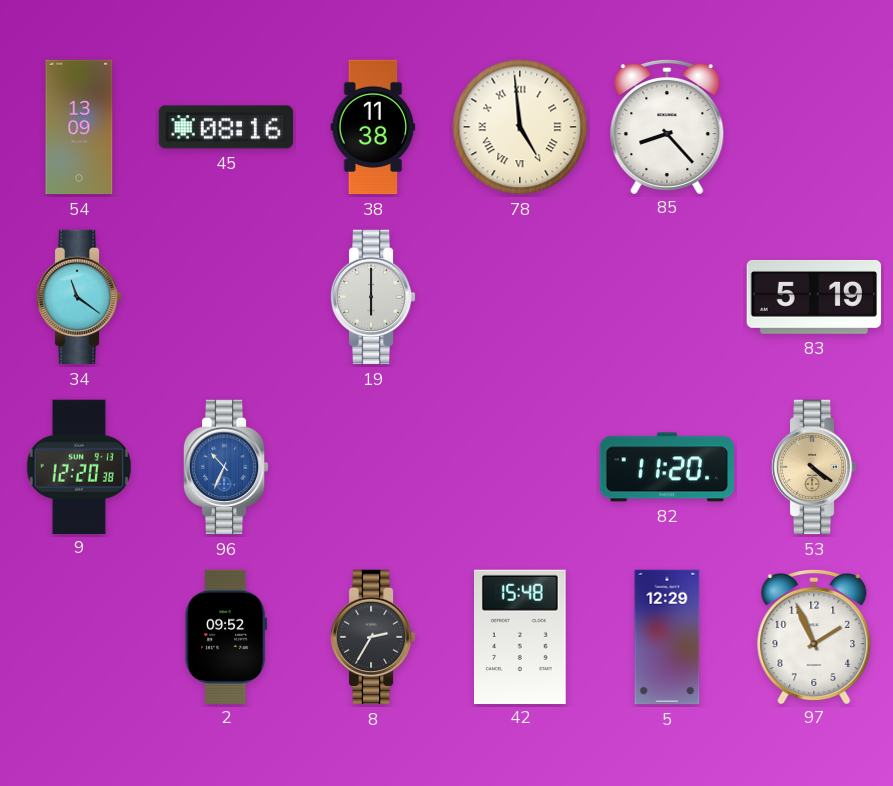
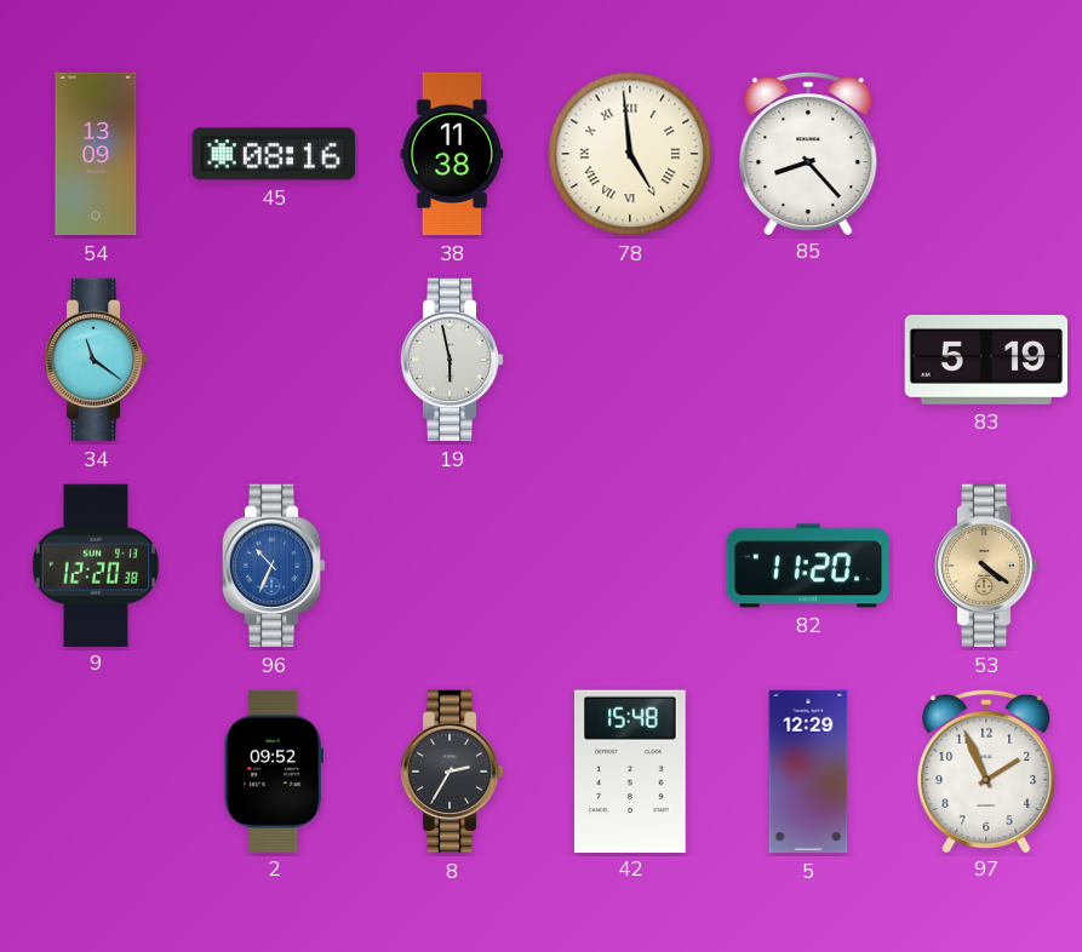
19: 6:00 -> 5:58 (452, 360)
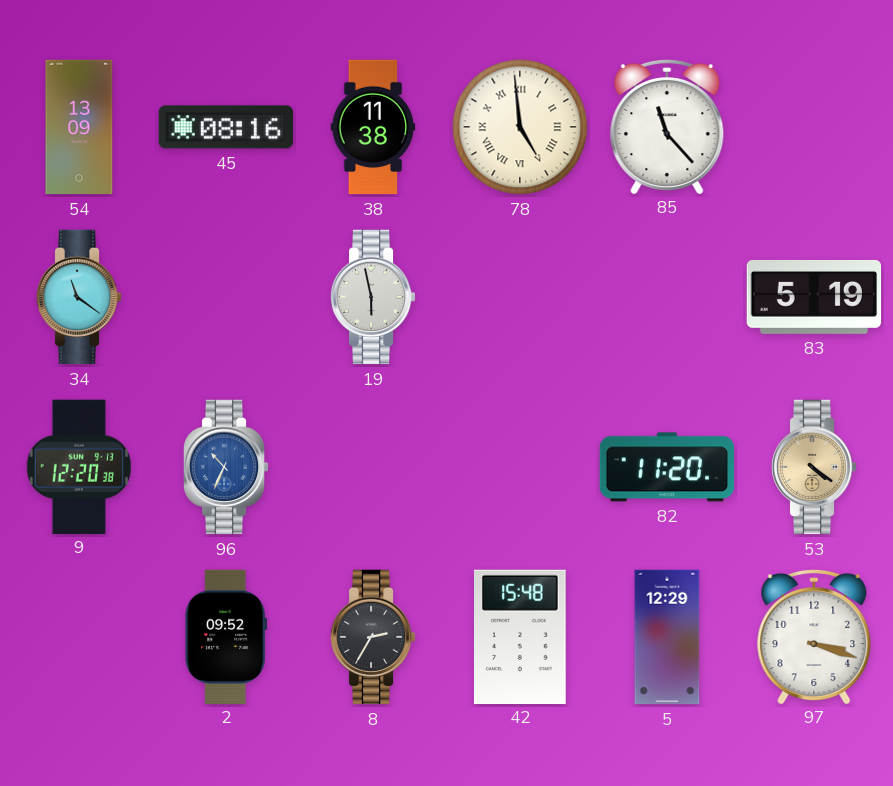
85: 8:23 -> 11:23 (667, 126)
97: 1:56 -> 3:18 (814, 636)
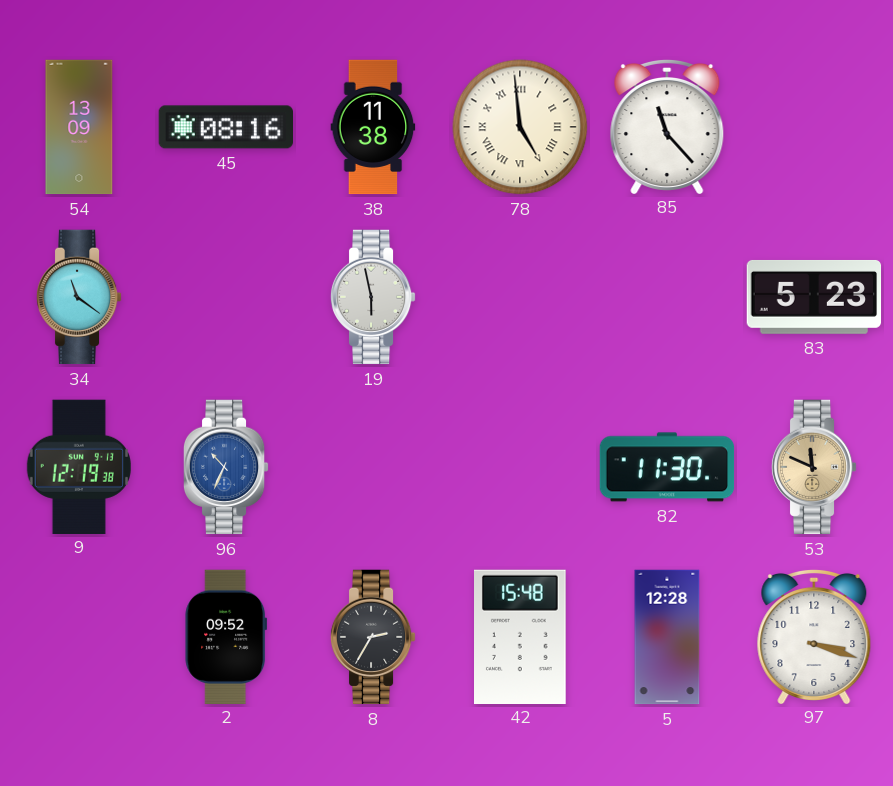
83: 5:19 -> 5:23 (814, 297)
9: 12:20 -> 12:19 (79, 466)
82: 11:20 -> 11:30 (667, 467)
53: 4:21 -> 11:49 (814, 467)
5: 12:29 -> 12:28 (667, 637)
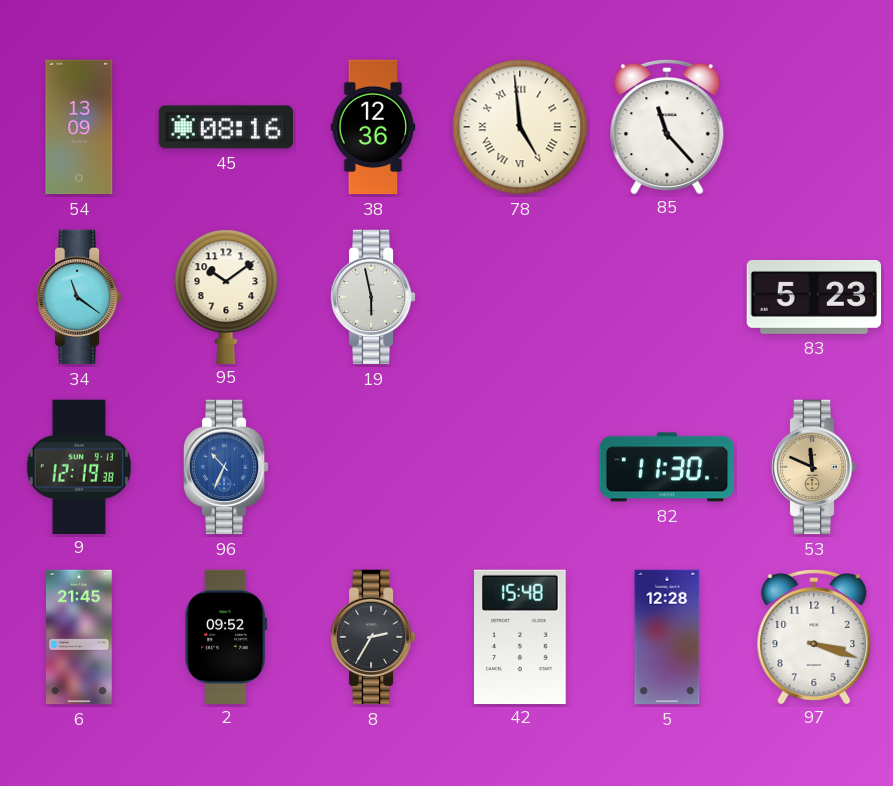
38: 11:38 -> 12:36 (373, 127)
95: none -> 10:09 (226, 296)
6: none -> 21:45 (79, 637)
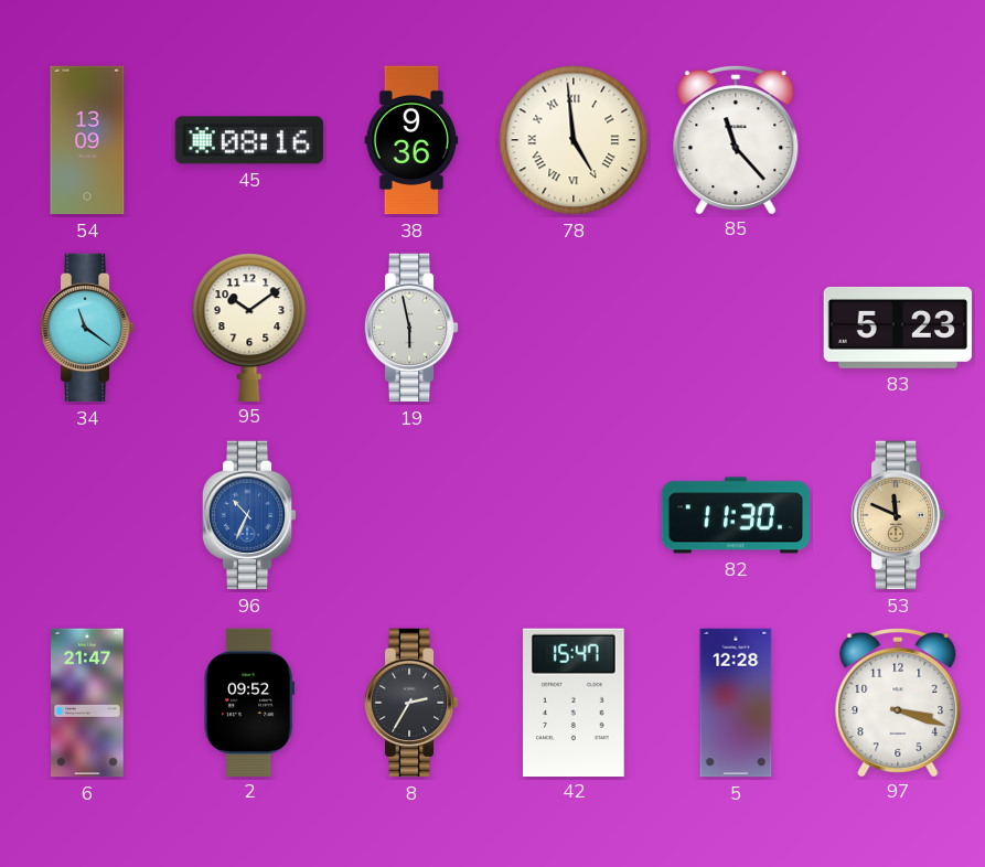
38: 12:36 -> 9:36 (411, 140)
9: 12:19 -> none (79, 466)
6: 21:45 -> 21:47 (87, 703)
42: 15:48 -> 15:47 (575, 702)
